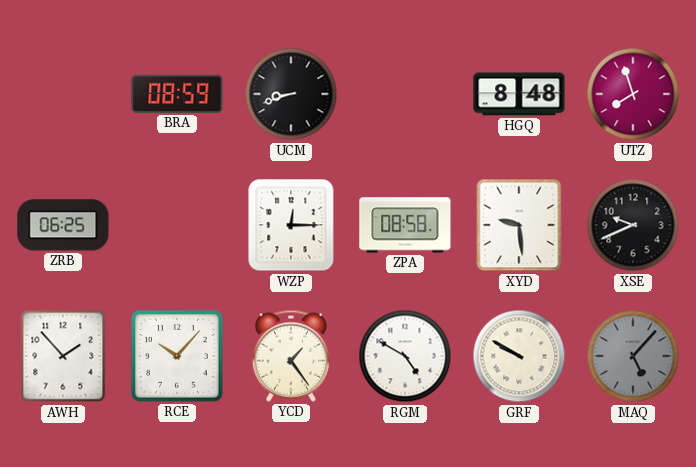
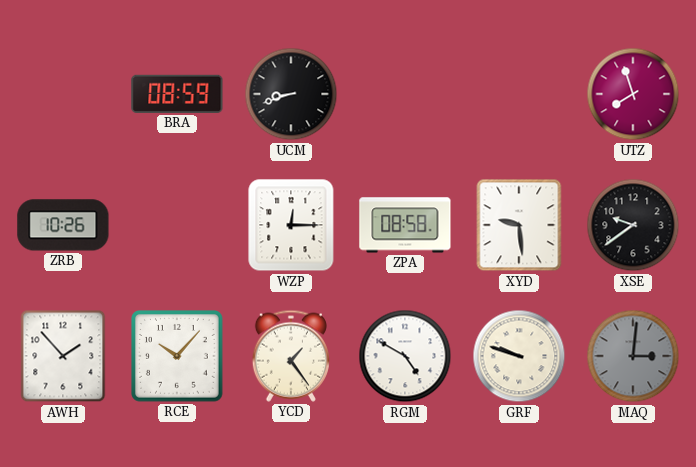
HGQ: 8:48 -> none (519, 94)
ZRB: 06:25 -> 10:26 (63, 225)
XSE: 9:41 -> 9:39 (633, 225)
GRF: 9:50 -> 9:48 (519, 356)
MAQ: 5:07 -> 3:01 (633, 356)
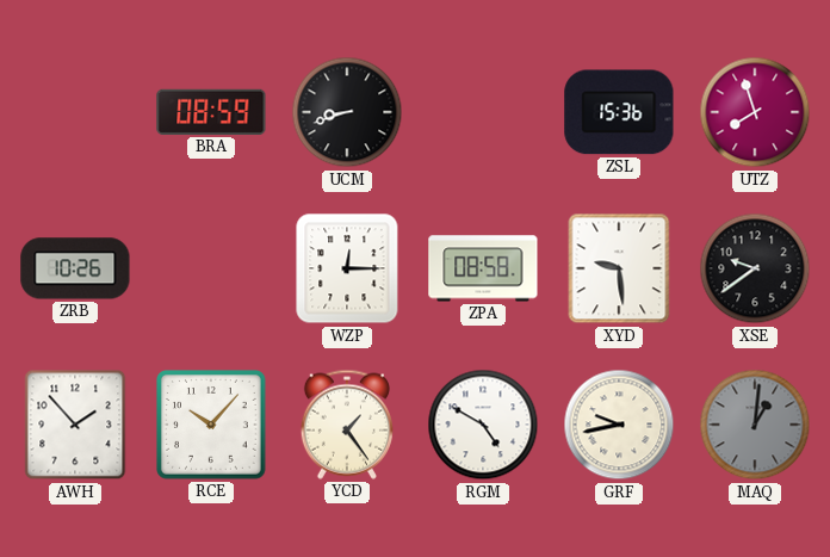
ZSL: none -> 15:36 (619, 112)
GRF: 9:48 -> 9:43 (619, 425)
MAQ: 3:01 -> 1:01 (755, 425)
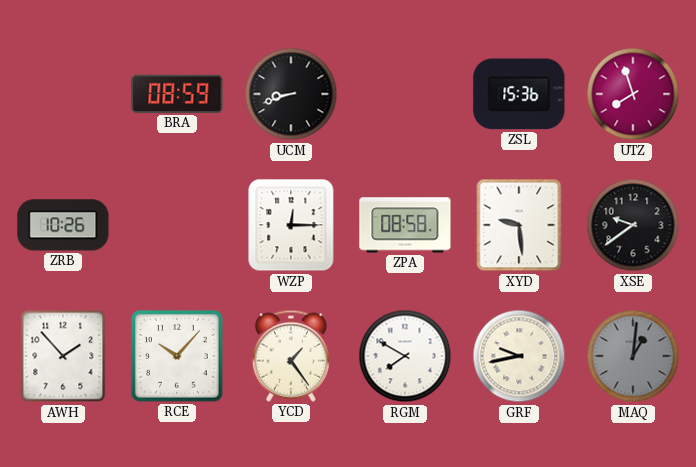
RGM: 4:50 -> 7:50 (405, 356)
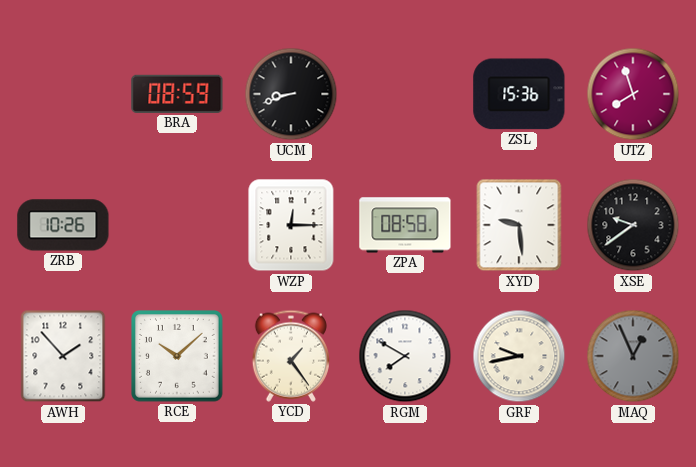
RCE: 10:07 -> 10:08 (178, 357)
MAQ: 1:01 -> 12:56 (633, 356)
